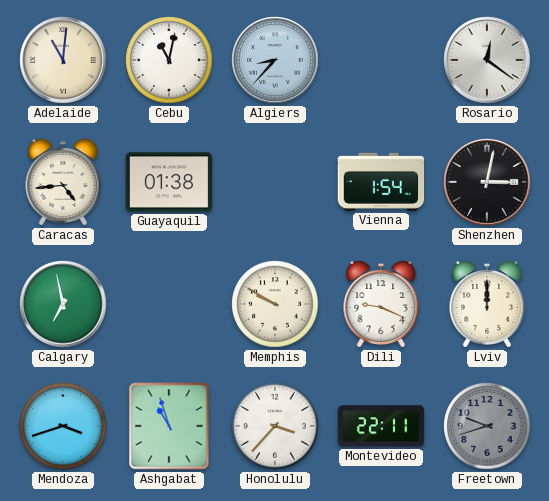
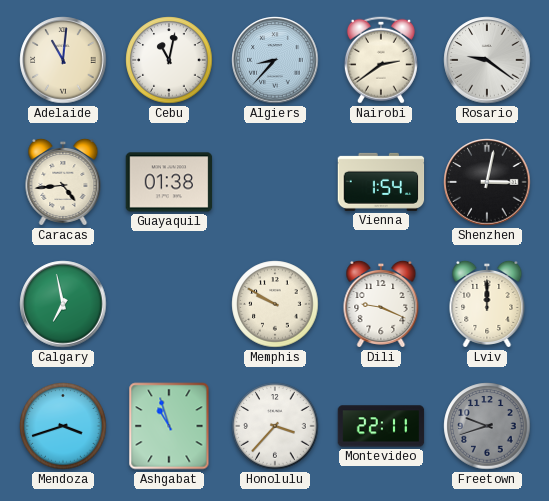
Nairobi: none -> 2:39 (381, 60)
Rosario: 12:21 -> 9:21 (487, 60)
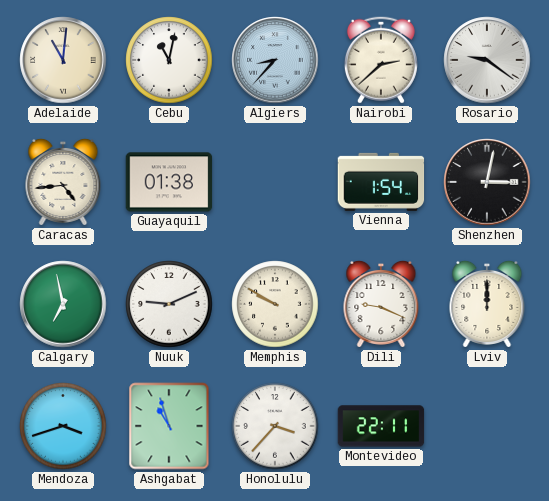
Nairobi: 2:39 -> 2:38 (381, 60)
Nuuk: none -> 9:11 (169, 304)
Freetown: 9:42 -> none (487, 426)
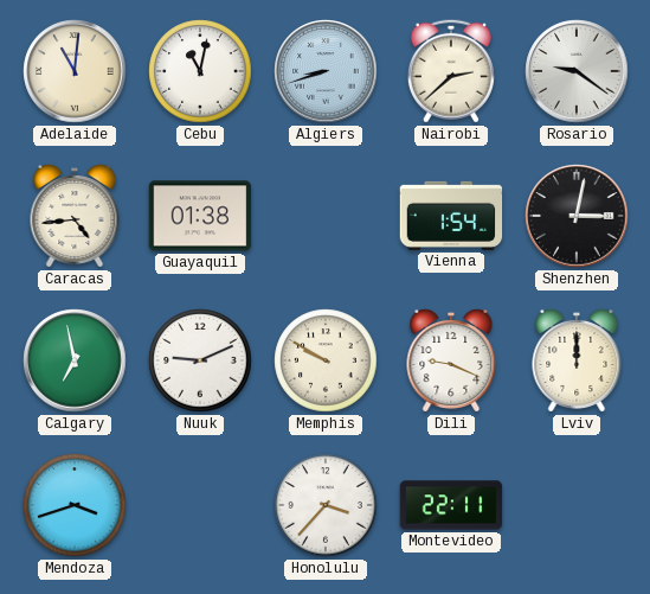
Algiers: 8:37 -> 8:42 (326, 71)
Ashgabat: 10:57 -> none (169, 426)
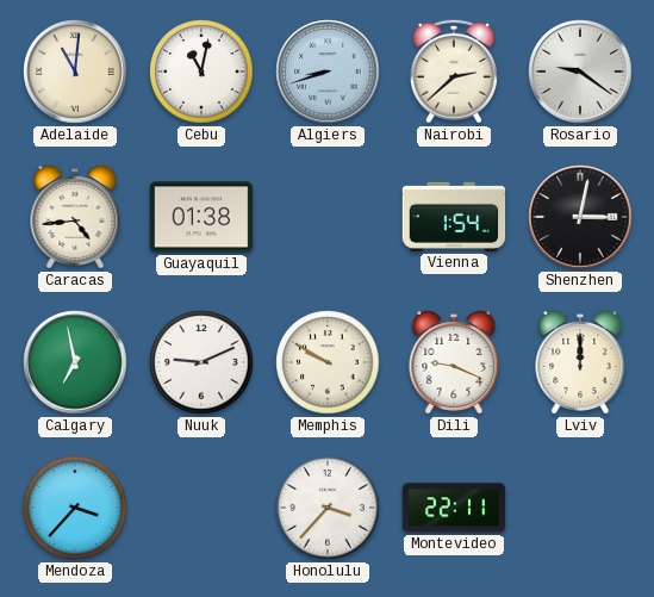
Mendoza: 3:42 -> 3:37 (75, 508)
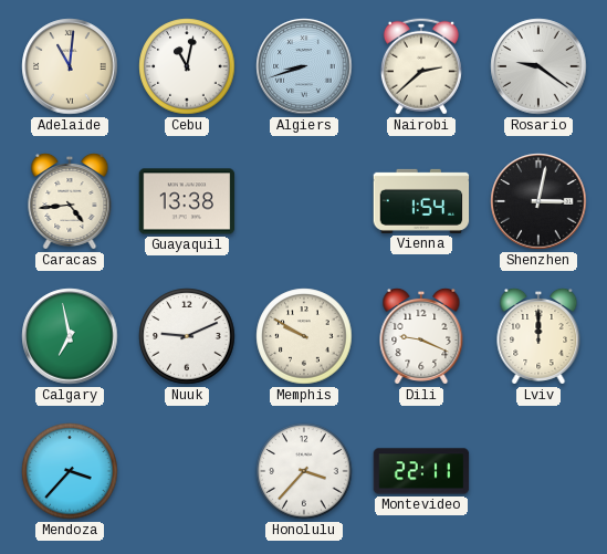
Guayaquil: 01:38 -> 13:38 (187, 201)
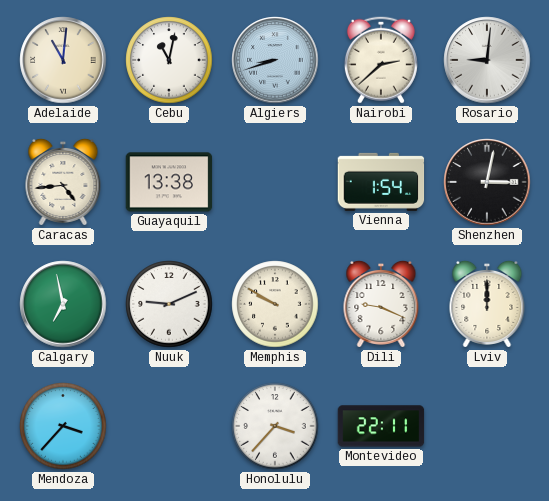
Rosario: 9:21 -> 9:01 (487, 60)
